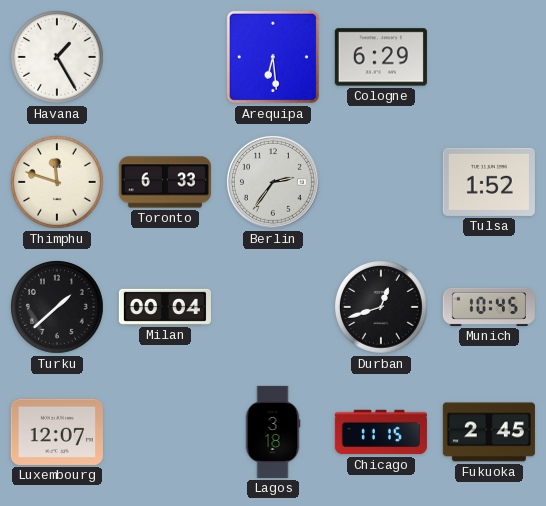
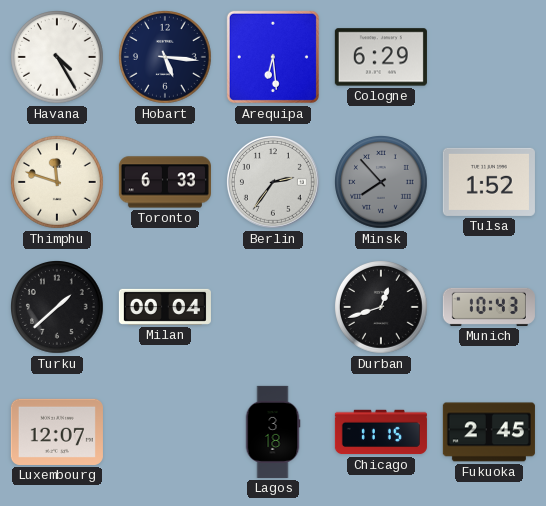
Havana: 1:25 -> 4:25 (58, 58)
Hobart: none -> 5:16 (166, 58)
Minsk: none -> 7:53 (382, 183)
Munich: 10:45 -> 10:43 (489, 307)
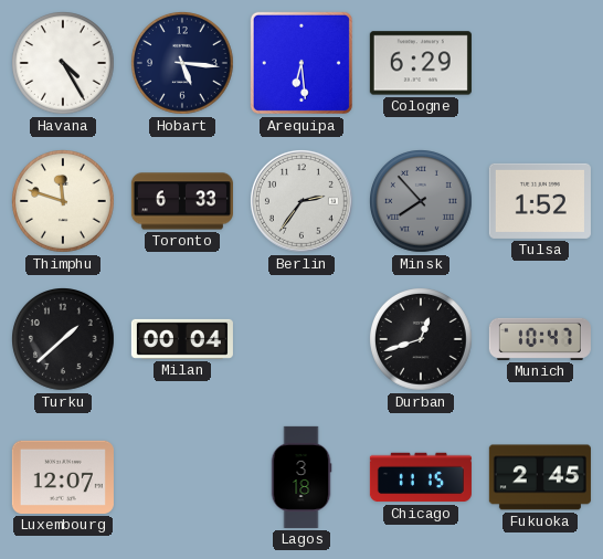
Munich: 10:43 -> 10:47 (540, 339)
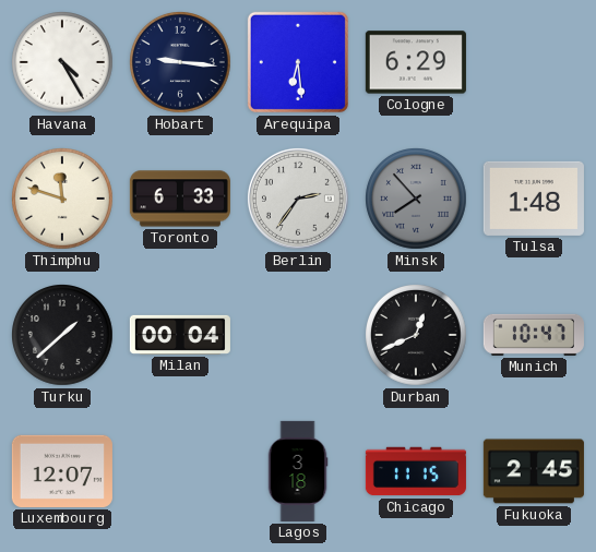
Hobart: 5:16 -> 9:16 (181, 63)
Tulsa: 1:52 -> 1:48 (534, 199)
Durban: 12:42 -> 12:41 (417, 336)
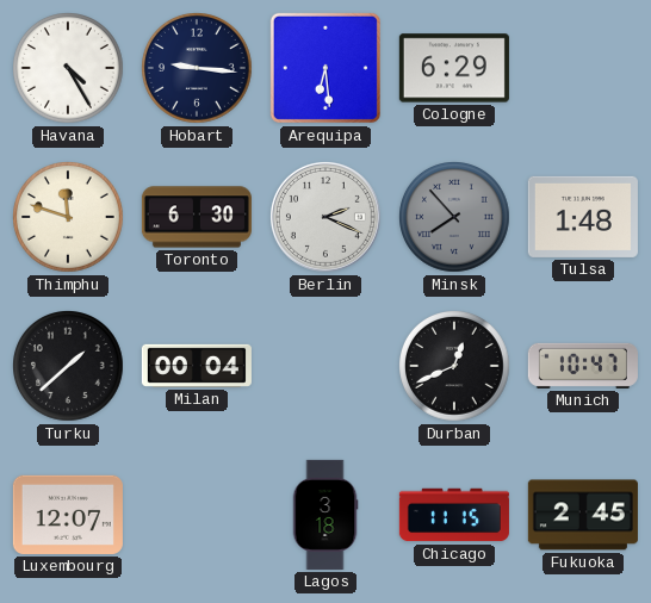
Toronto: 6:33 -> 6:30 (197, 217)
Berlin: 2:36 -> 2:19 (325, 217)
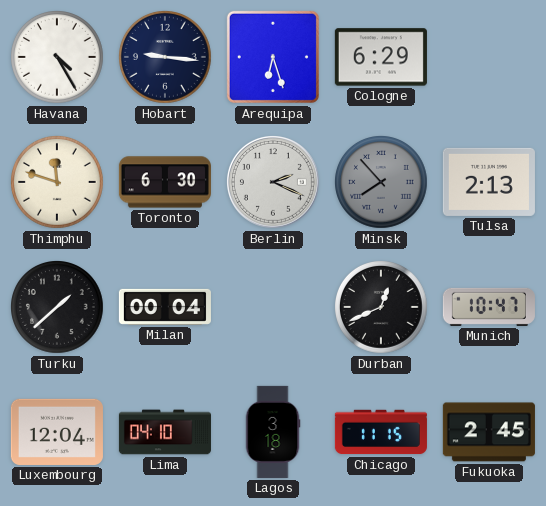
Arequipa: 6:29 -> 6:27 (273, 57)
Tulsa: 1:48 -> 2:13 (489, 182)
Luxembourg: 12:07 -> 12:04 (57, 432)
Lima: none -> 04:10 (165, 432)
